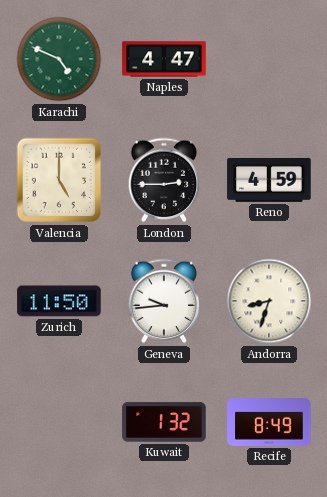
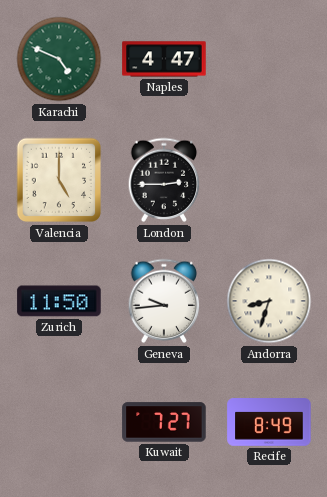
Reno: 4:59 -> none (269, 180)
Kuwait: 1:32 -> 7:27 (164, 422)
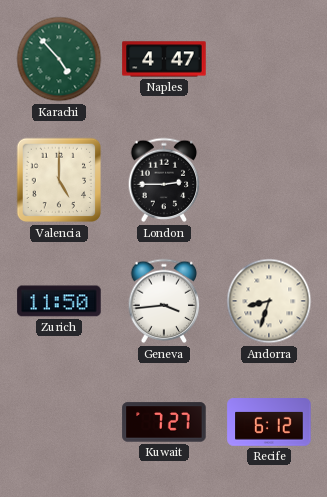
Karachi: 4:49 -> 4:53 (59, 59)
Geneva: 9:44 -> 3:44 (164, 301)
Recife: 8:49 -> 6:12 (269, 422)
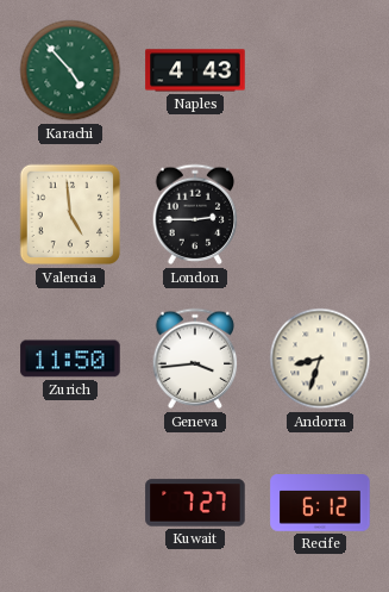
Naples: 4:47 -> 4:43 (195, 70)
Valencia: 5:00 -> 4:59 (70, 214)
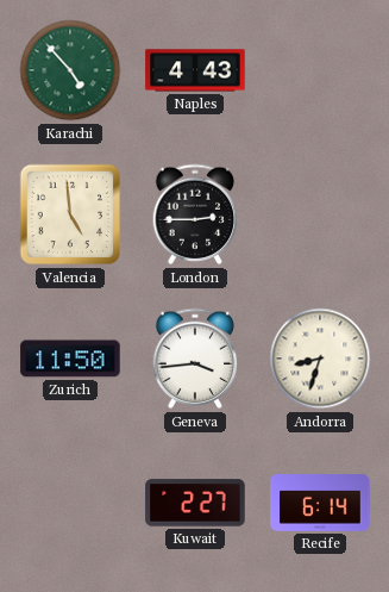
Kuwait: 7:27 -> 2:27 (195, 503)
Recife: 6:12 -> 6:14 (320, 503)
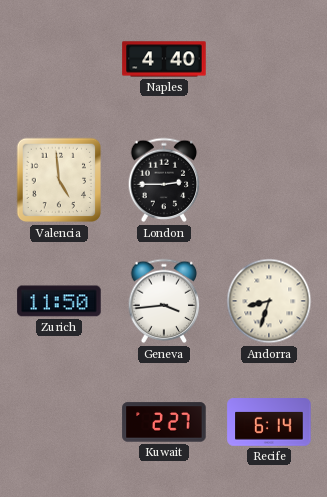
Karachi: 4:53 -> none (70, 70)
Naples: 4:43 -> 4:40 (164, 59)
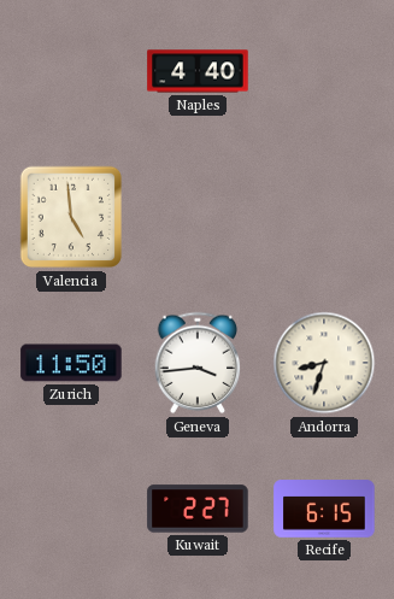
London: 2:45 -> none (164, 180)
Recife: 6:14 -> 6:15 (324, 509)
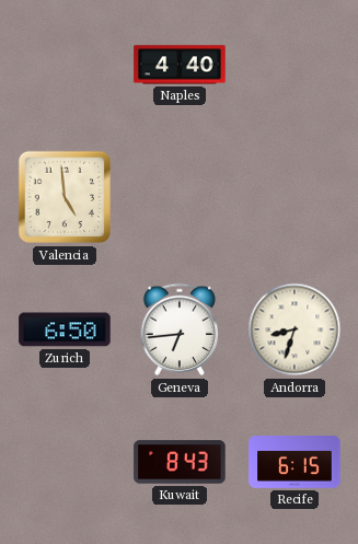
Zurich: 11:50 -> 6:50 (65, 329)
Geneva: 3:44 -> 6:44 (180, 329)
Kuwait: 2:27 -> 8:43 (180, 462)
